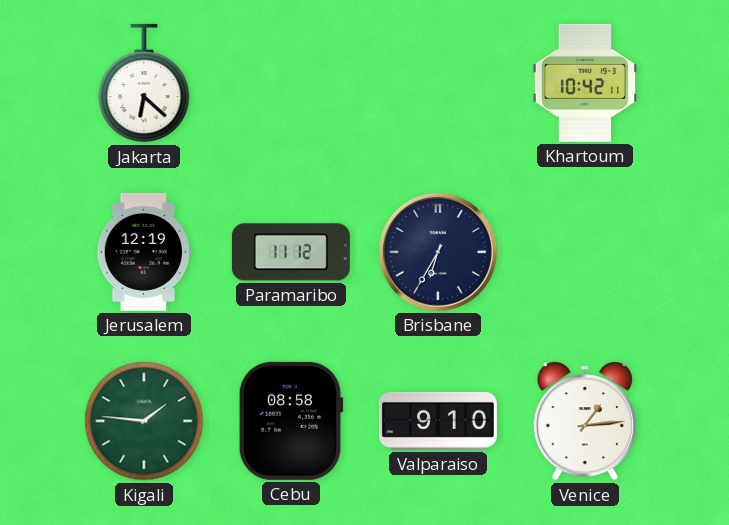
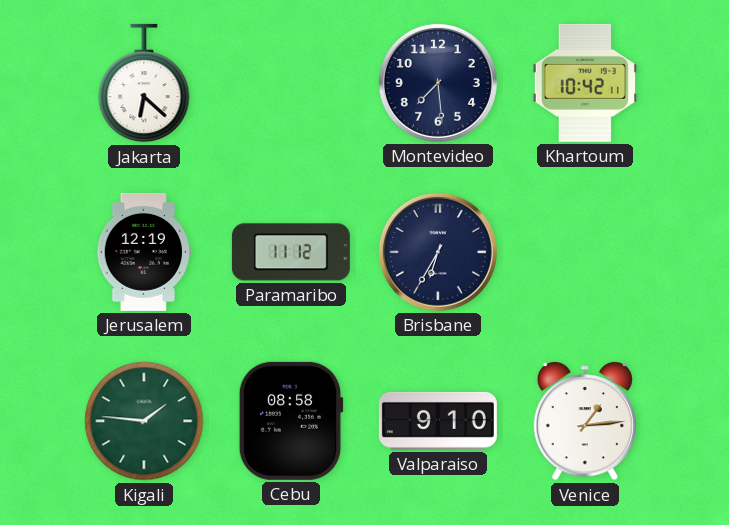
Montevideo: none -> 7:29 (438, 83)
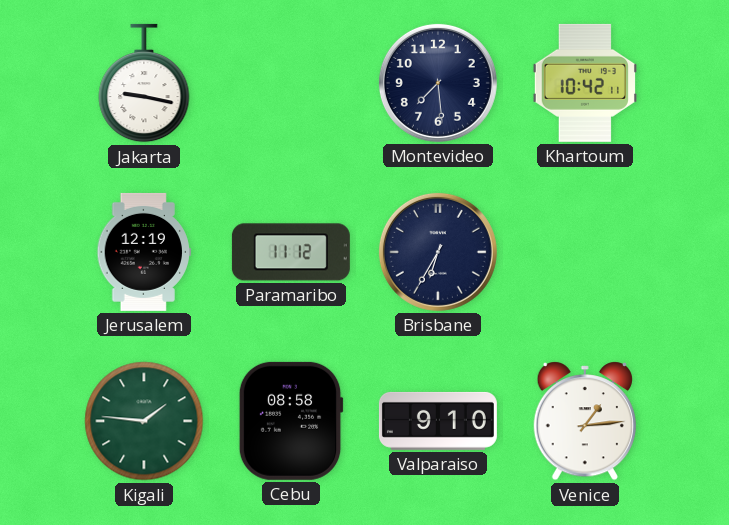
Jakarta: 6:22 -> 9:17 (144, 83)
